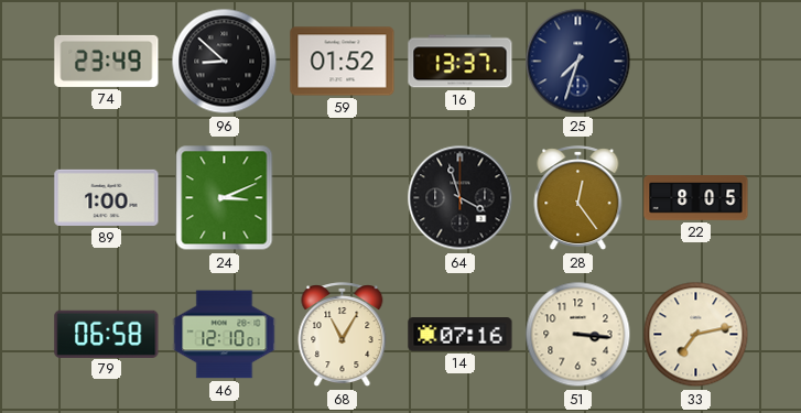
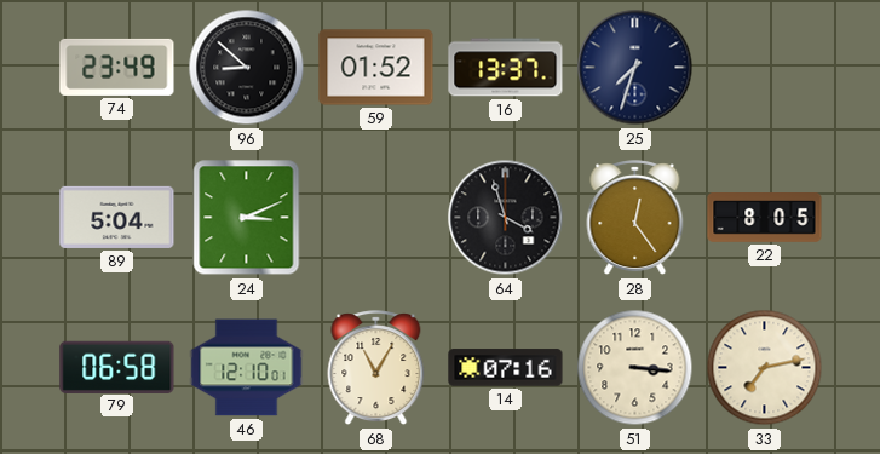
89: 1:00 -> 5:04 (117, 217)
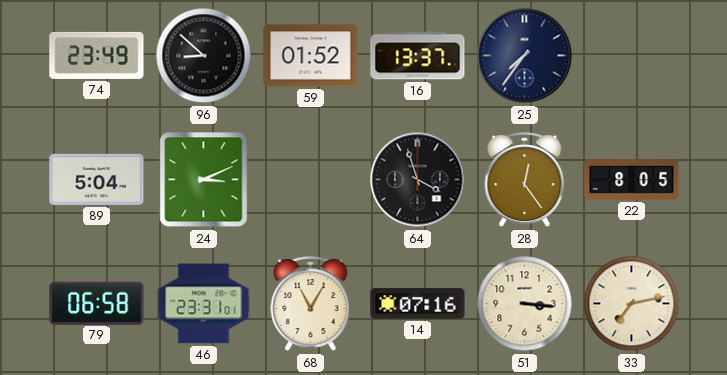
25: 7:33 -> 7:36 (525, 56)
46: 12:10 -> 23:31 (204, 304)
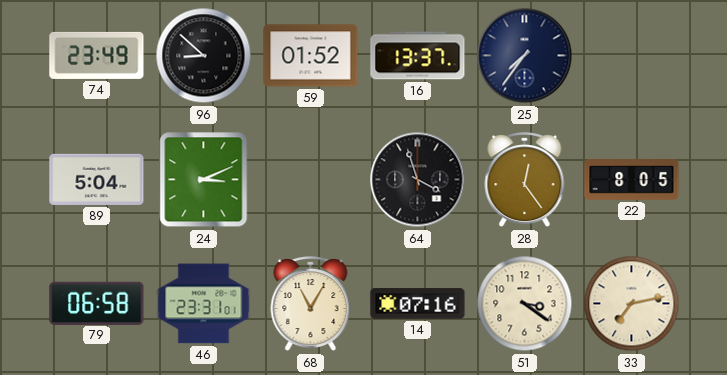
51: 3:16 -> 3:21 (525, 304)
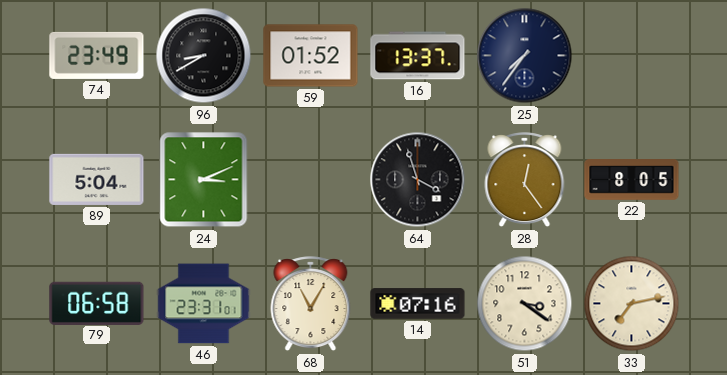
96: 8:52 -> 8:40 (204, 56)
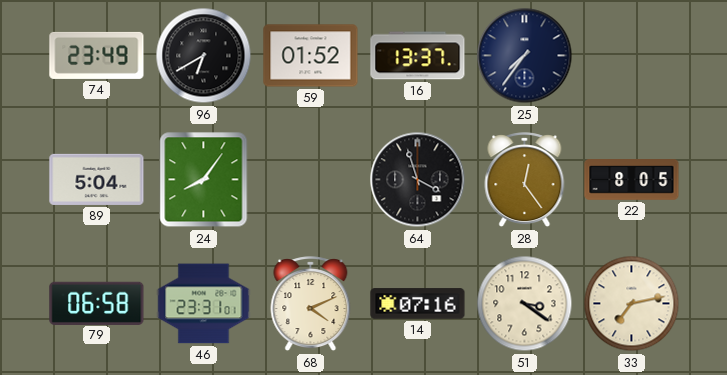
96: 8:40 -> 6:40 (204, 56)
24: 3:11 -> 8:06 (204, 180)
68: 11:05 -> 4:11 (311, 304)
